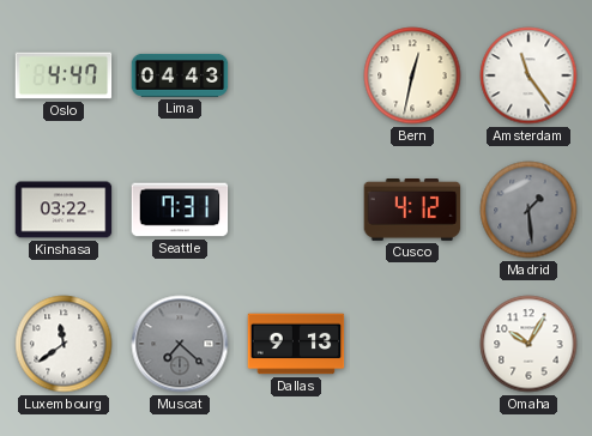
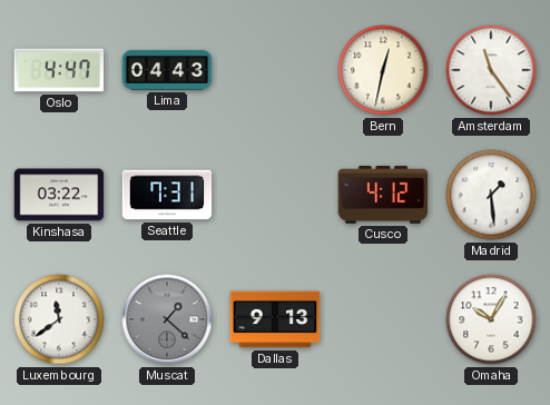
Madrid dial: grey -> white (491, 195)
Muscat: 7:22 -> 1:22 (167, 319)
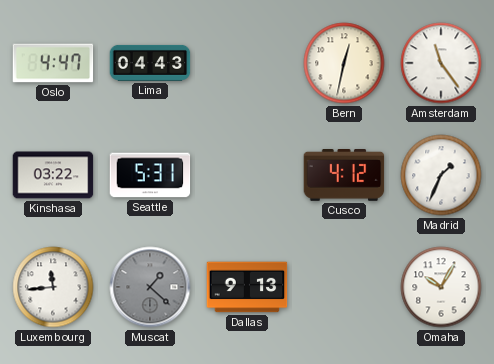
Seattle: 7:31 -> 5:31 (150, 175)
Madrid: 1:29 -> 1:34 (441, 175)
Luxembourg: 11:39 -> 11:44 (53, 287)
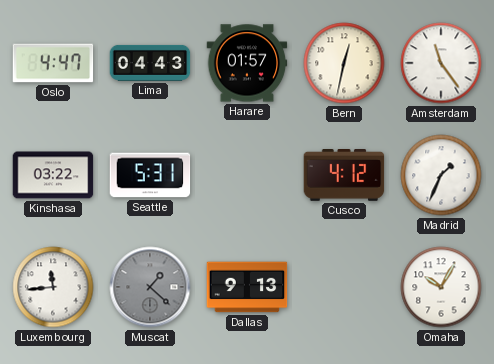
Harare: none -> 01:57 (247, 63)
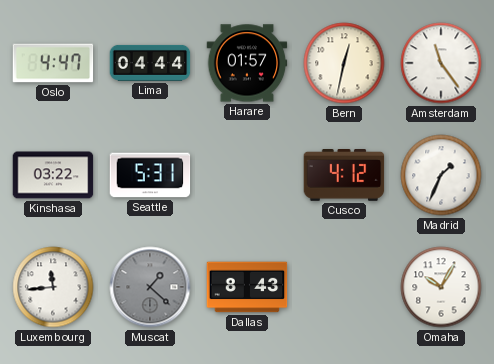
Lima: 04:43 -> 04:44 (150, 63)
Dallas: 9:13 -> 8:43 (247, 287)
